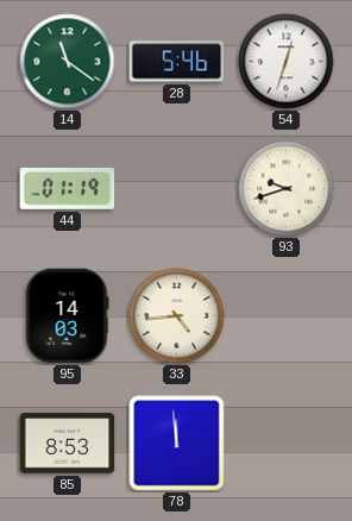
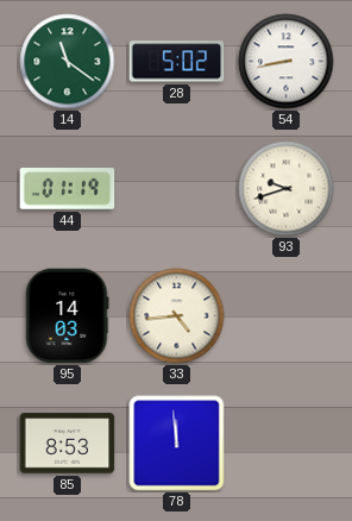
28: 5:46 -> 5:02 (177, 62)
54: 12:33 -> 8:43 (287, 62)
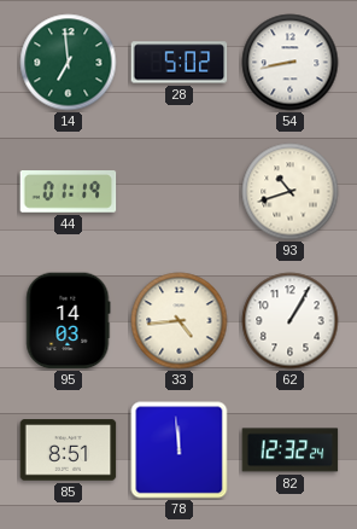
14: 11:21 -> 6:59 (69, 63)
93: 9:42 -> 10:42 (291, 192)
62: none -> 1:05 (291, 321)
85: 8:53 -> 8:51 (69, 450)
82: none -> 12:32 (291, 450)
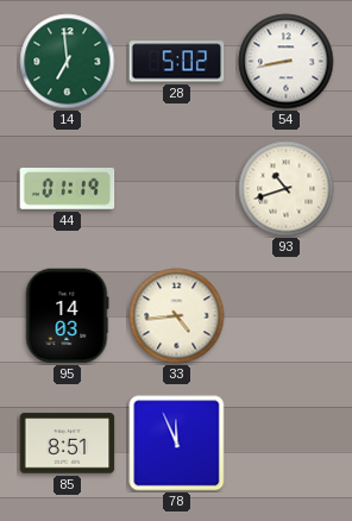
62: 1:05 -> none (291, 321)
78: 11:59 -> 11:56 (177, 444)
82: 12:32 -> none (291, 450)
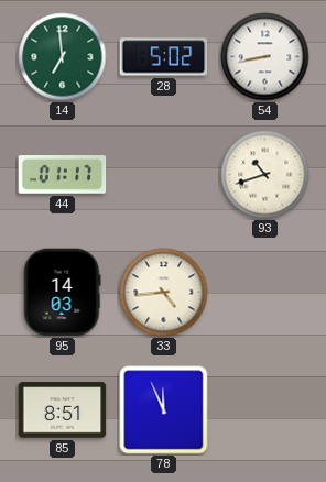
44: 01:19 -> 01:17 (63, 175)
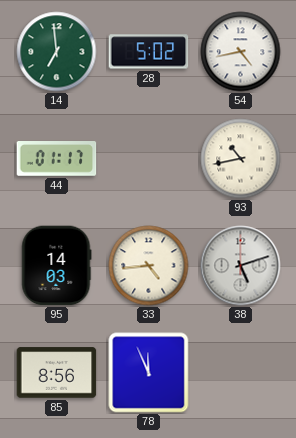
54: 8:43 -> 4:43 (241, 52)
93: 10:42 -> 10:43 (241, 159)
38: none -> 5:12 (241, 266)
85: 8:51 -> 8:56 (57, 373)
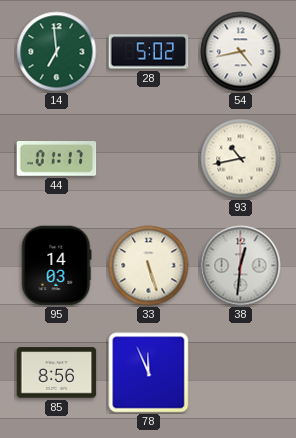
33: 4:44 -> 5:27 (149, 266)
38: 5:12 -> 12:31 (241, 266)
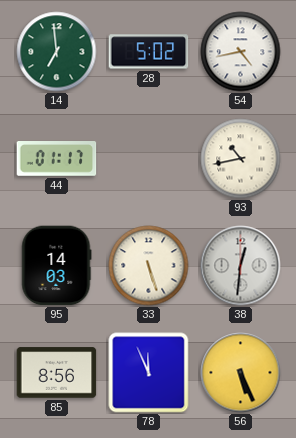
56: none -> 5:26 (241, 373)
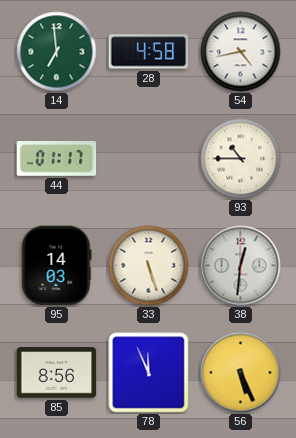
28: 5:02 -> 4:58 (149, 52)
93: 10:43 -> 10:45 (241, 159)
